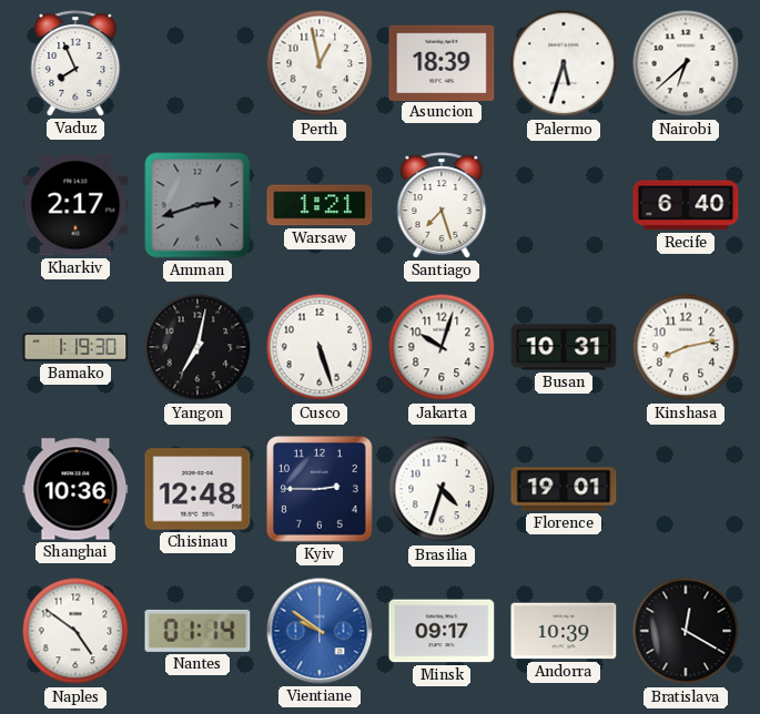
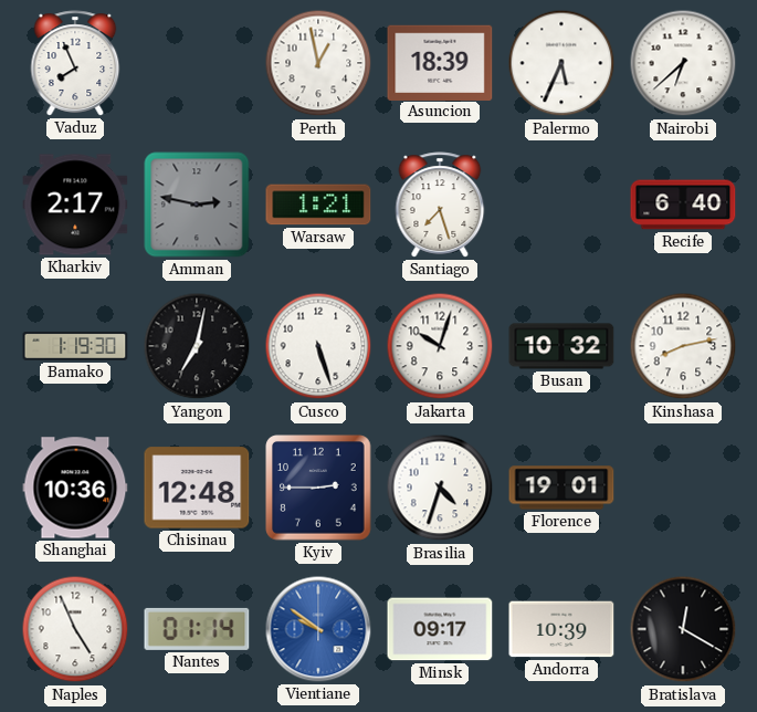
Palermo: 5:33 -> 5:34 (561, 63)
Amman: 2:42 -> 2:47 (197, 205)
Busan: 10:31 -> 10:32 (561, 346)
Naples: 4:51 -> 4:56 (75, 629)
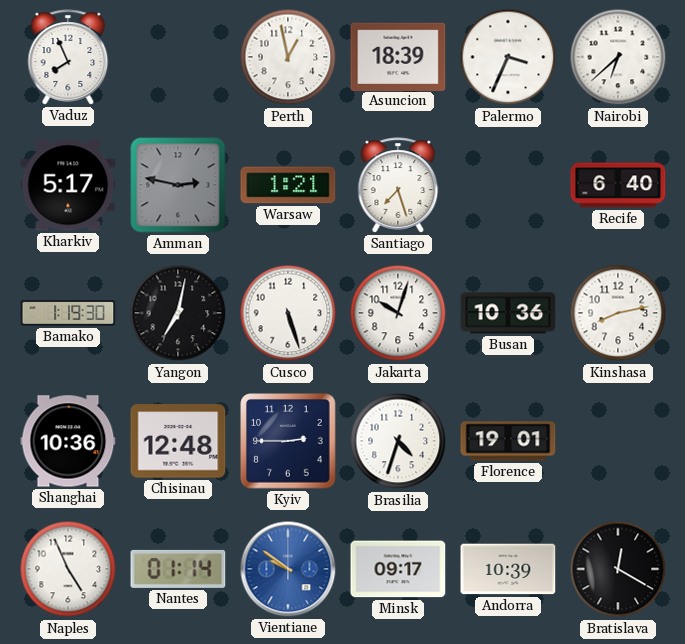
Palermo: 5:34 -> 3:34 (508, 57)
Kharkiv: 2:17 -> 5:17 (68, 185)
Busan: 10:32 -> 10:36 (508, 313)
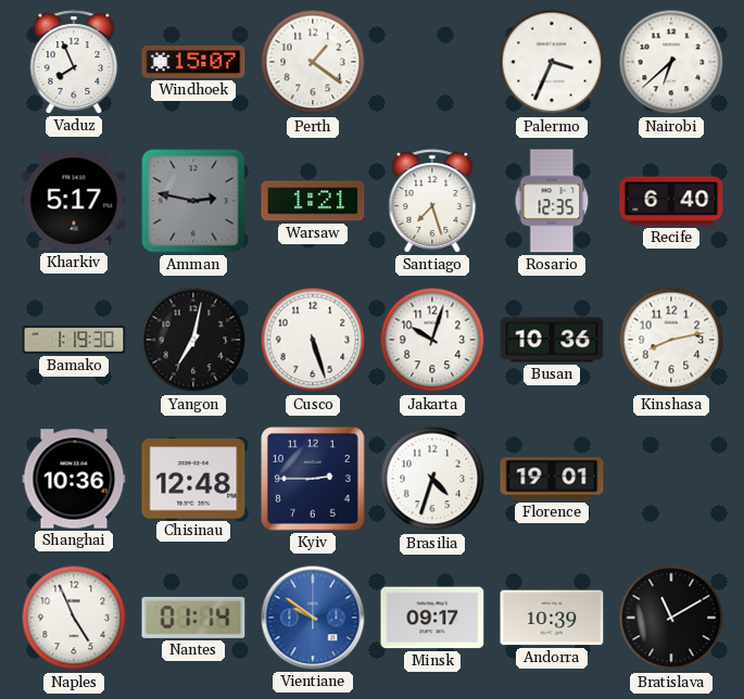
Windhoek: none -> 15:07 (193, 62)
Perth: 12:58 -> 1:21 (313, 62)
Asuncion: 18:39 -> none (398, 56)
Rosario: none -> 12:35 (552, 201)
Bratislava: 12:20 -> 11:10 (671, 618)
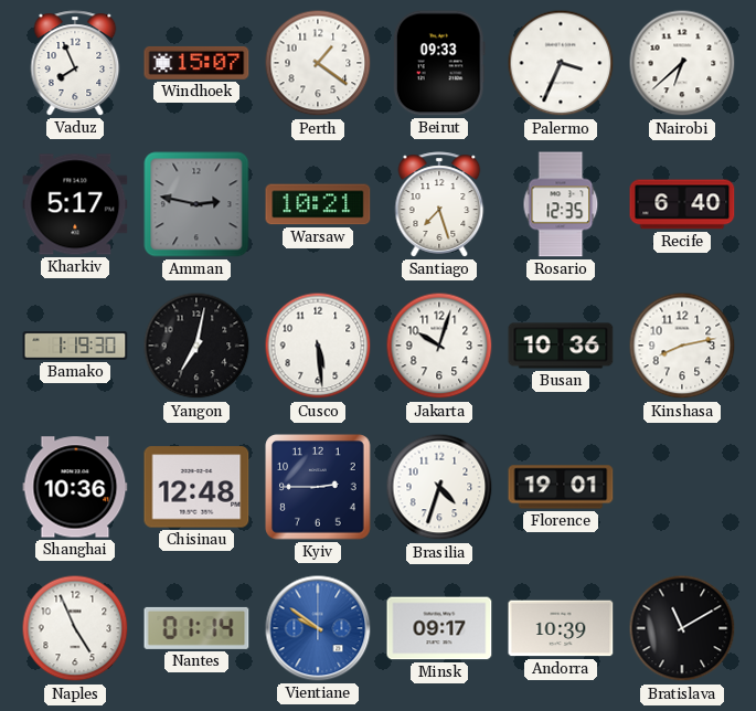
Beirut: none -> 09:33 (439, 63)
Warsaw: 1:21 -> 10:21 (318, 204)
Cusco: 5:27 -> 5:29 (318, 346)
